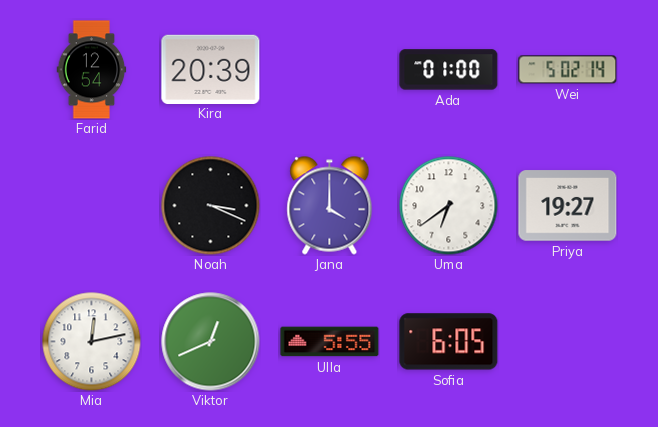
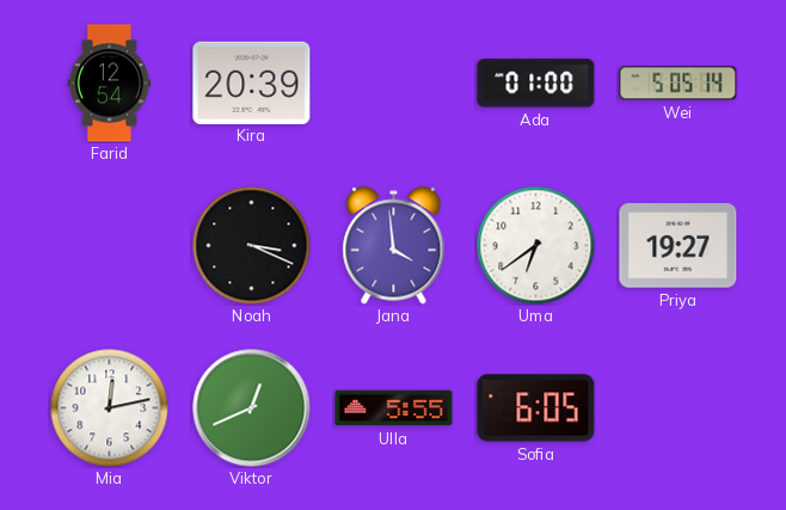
Wei: 5:02 -> 5:05 (678, 84)
Jana: 4:00 -> 3:59 (394, 246)
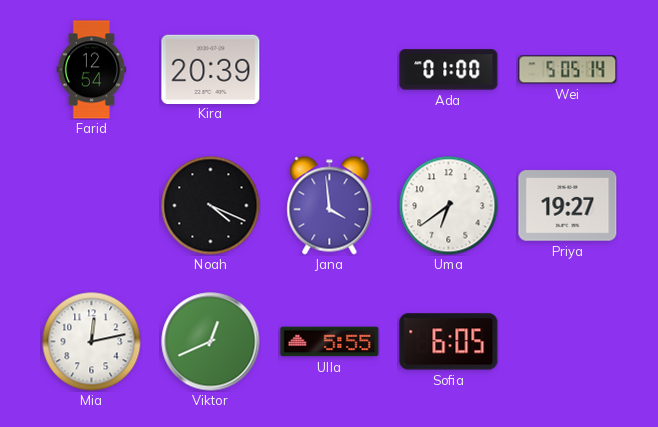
Noah: 3:19 -> 4:19 (211, 206)
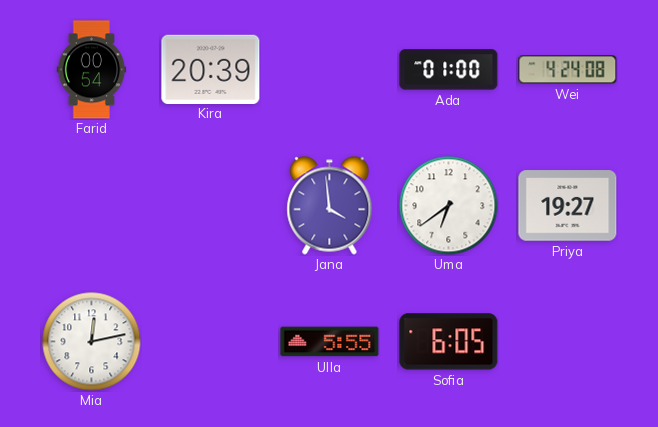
Farid: 12:54 -> 00:54 (92, 70)
Wei: 5:05 -> 4:24 (568, 70)
Noah: 4:19 -> none (211, 206)
Viktor: 12:41 -> none (211, 342)
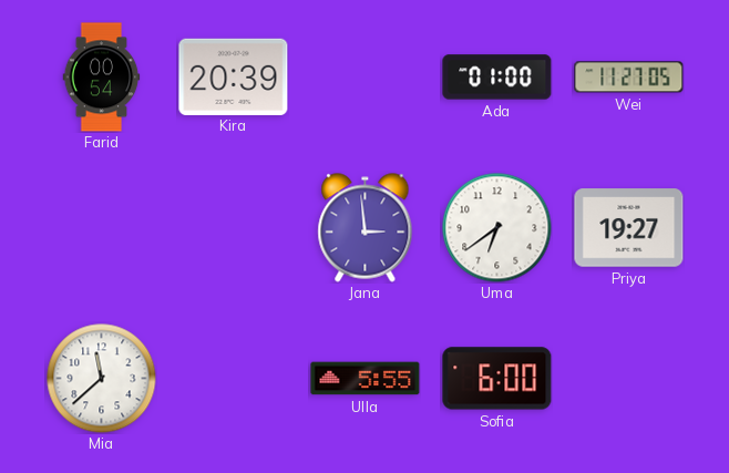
Wei: 4:24 -> 11:27 (629, 78)
Jana: 3:59 -> 2:59 (366, 228)
Mia: 12:13 -> 11:38 (102, 379)
Sofia: 6:05 -> 6:00 (497, 379)
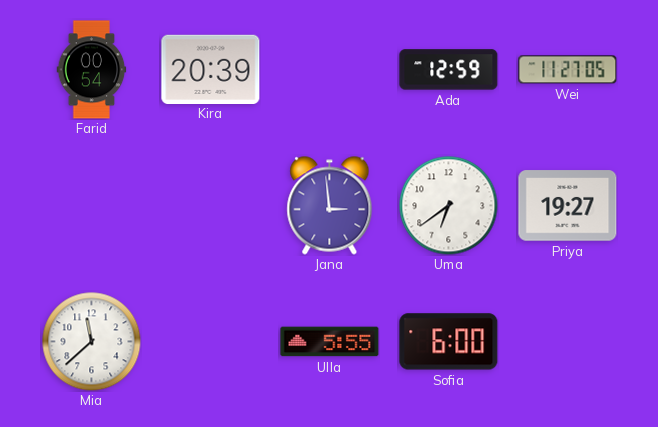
Ada: 01:00 -> 12:59 (449, 70)
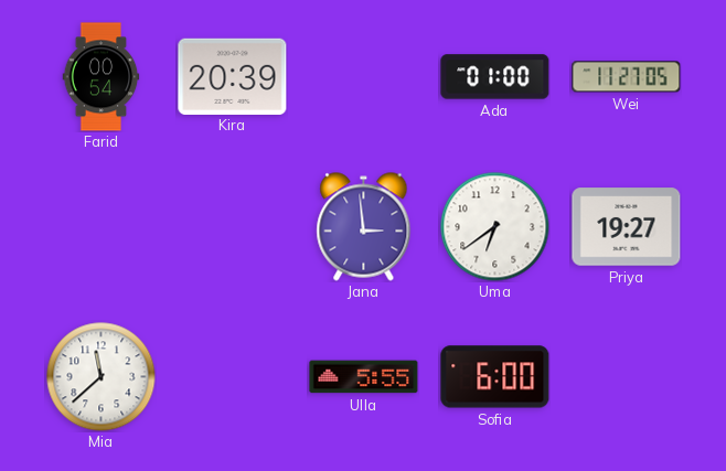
Ada: 12:59 -> 01:00 (495, 77)
